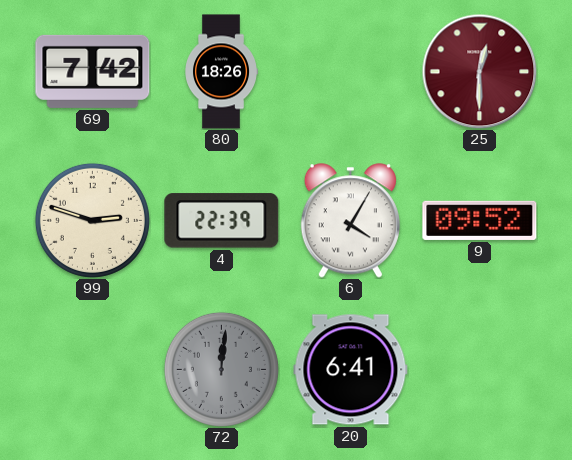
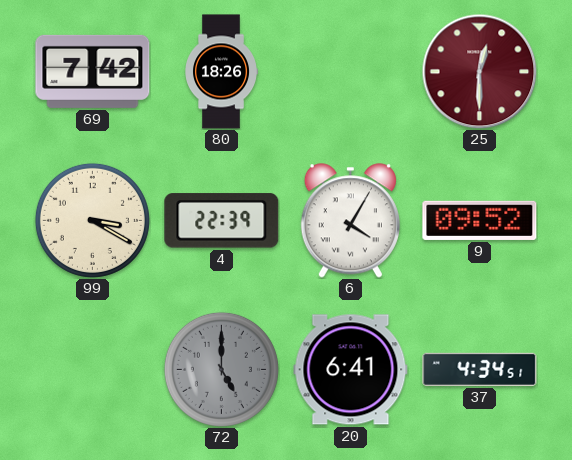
99: 2:48 -> 3:20 (92, 220)
72: 12:01 -> 5:00 (221, 369)
37: none -> 4:34 (480, 369)
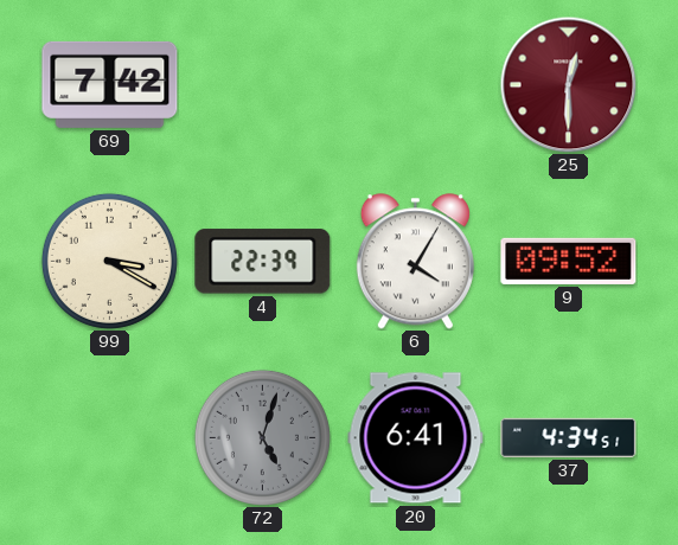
80: 18:26 -> none (221, 72)
72: 5:00 -> 5:03 (262, 437)
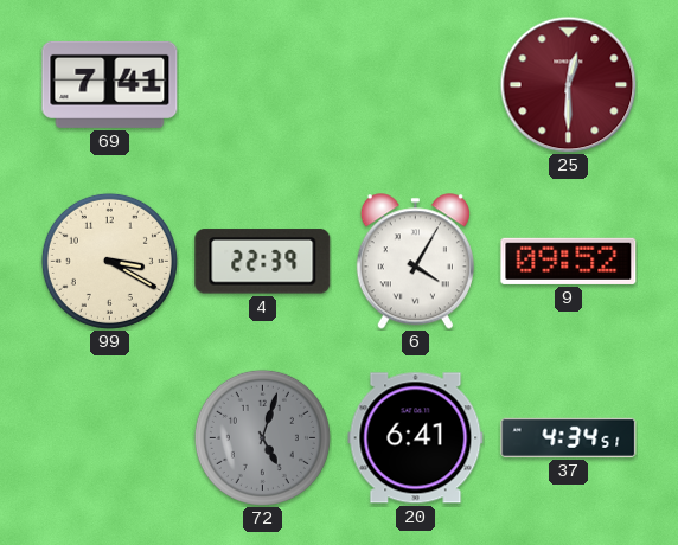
69: 7:42 -> 7:41 (110, 84)
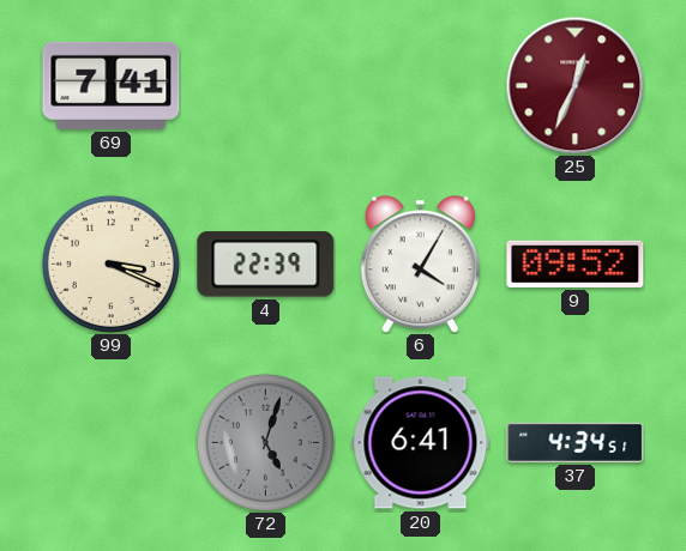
25: 12:30 -> 12:34 (574, 85)
99: 3:20 -> 3:19 (110, 264)
